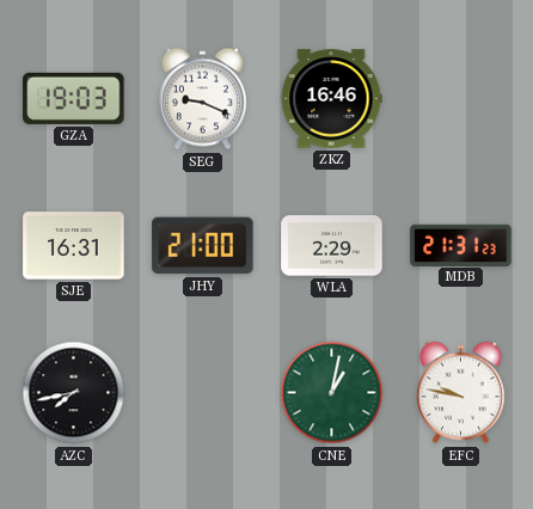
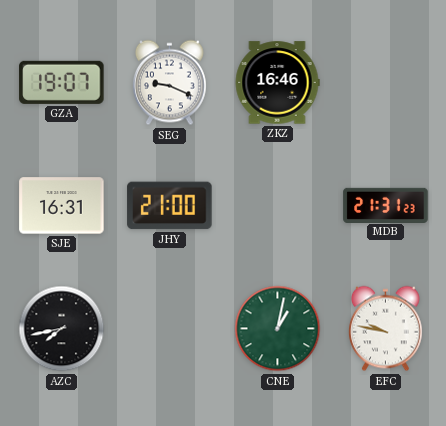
GZA: 19:03 -> 19:07 (62, 82)
WLA: 2:29 -> none (332, 246)
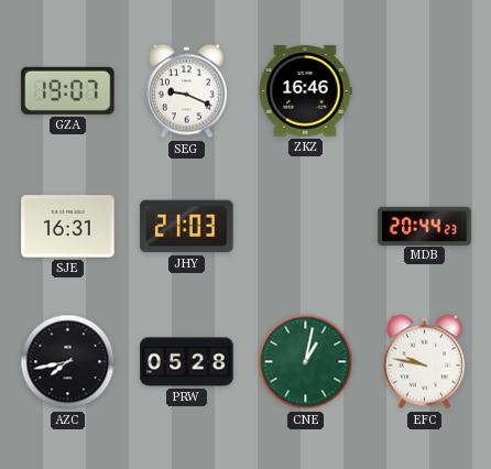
JHY: 21:00 -> 21:03 (187, 227)
MDB: 21:31 -> 20:44 (425, 226)
PRW: none -> 05:28 (187, 362)
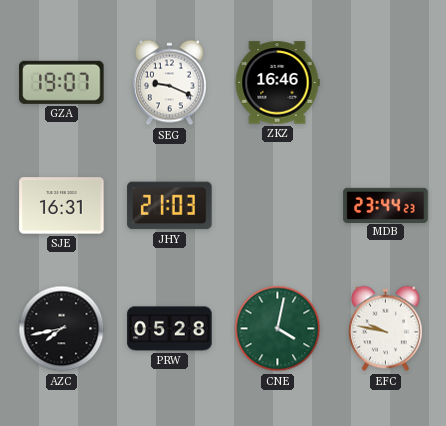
MDB: 20:44 -> 23:44 (386, 205)
CNE: 1:02 -> 4:02 (278, 329)
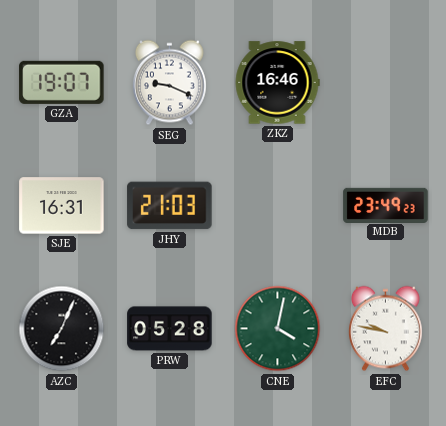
MDB: 23:44 -> 23:49 (386, 205)
AZC: 7:43 -> 7:04 (62, 329)
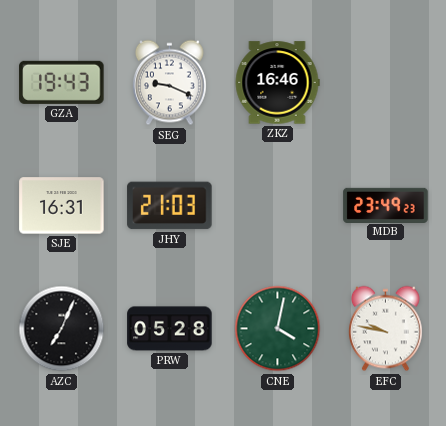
GZA: 19:07 -> 19:43 (62, 82)
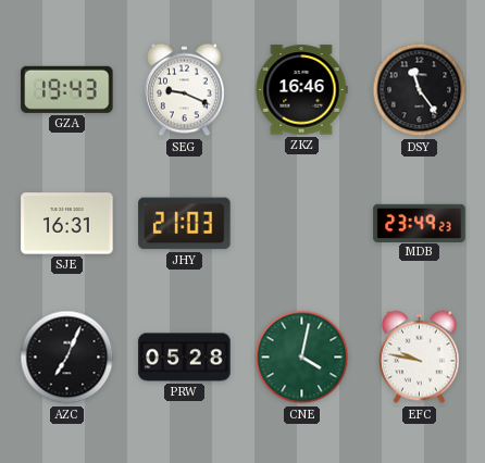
DSY: none -> 11:24 (420, 90)
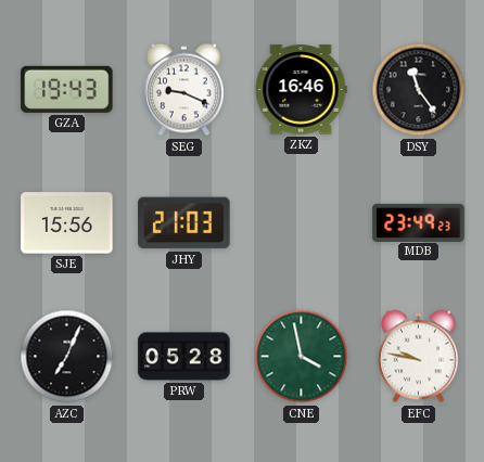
SJE: 16:31 -> 15:56 (67, 223)
CNE: 4:02 -> 3:58 (302, 357)
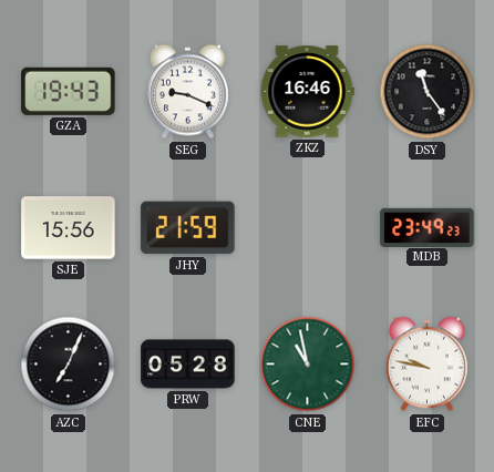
JHY: 21:03 -> 21:59 (188, 228)
CNE: 3:58 -> 10:58 (308, 365)
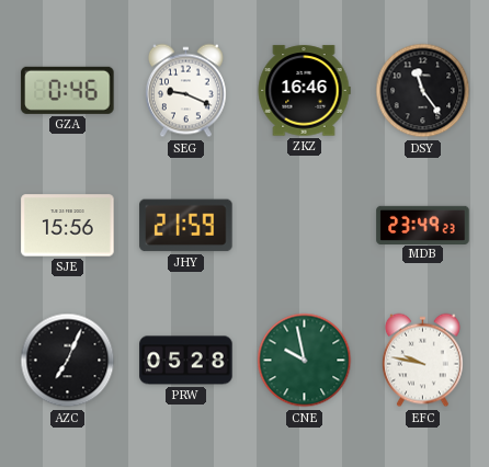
GZA: 19:43 -> 0:46 (68, 90)
CNE: 10:58 -> 9:58 (305, 361)
